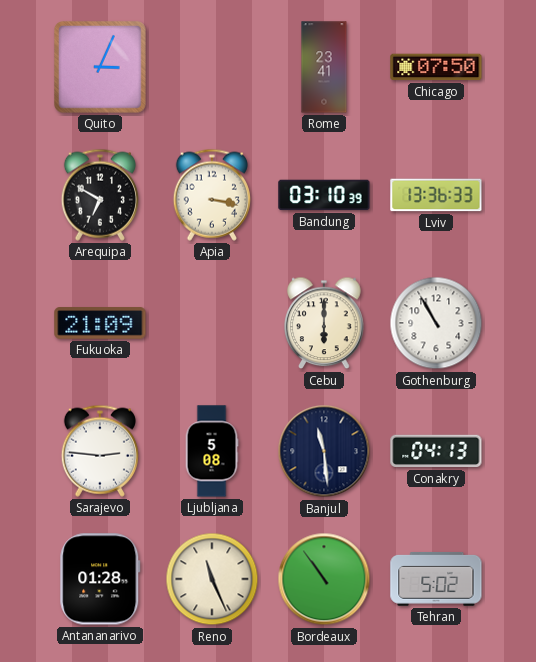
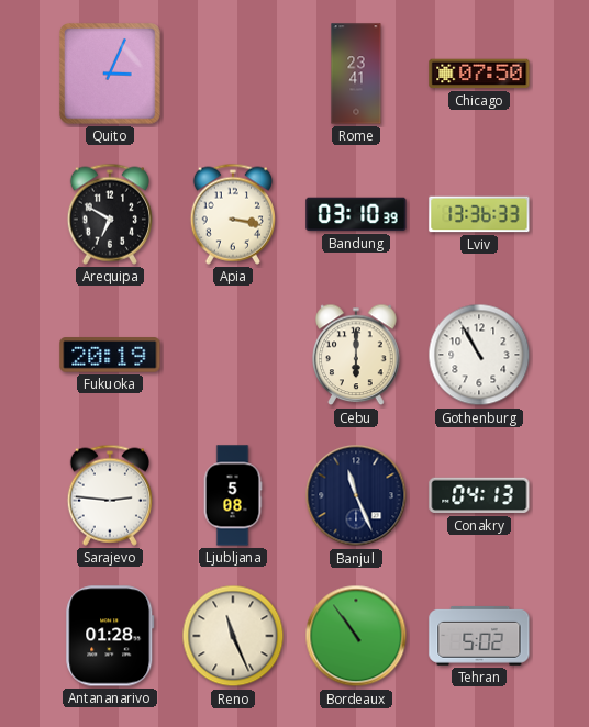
Fukuoka: 21:09 -> 20:19 (110, 355)
Banjul: 11:29 -> 11:26 (356, 495)
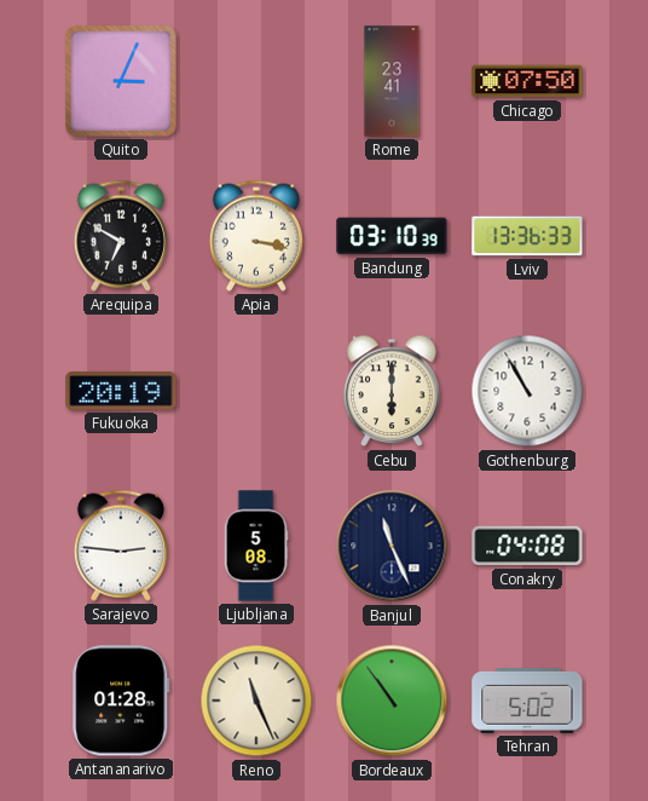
Conakry: 04:13 -> 04:08 (527, 546)
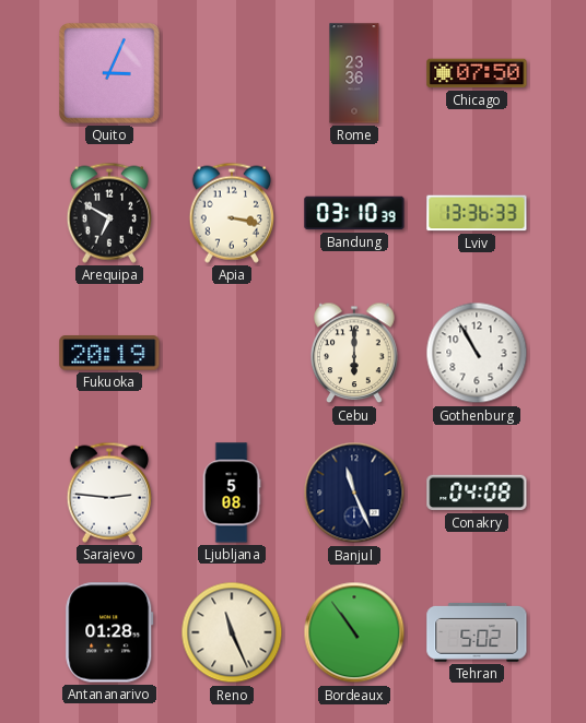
Rome: 23:41 -> 23:36 (354, 73)
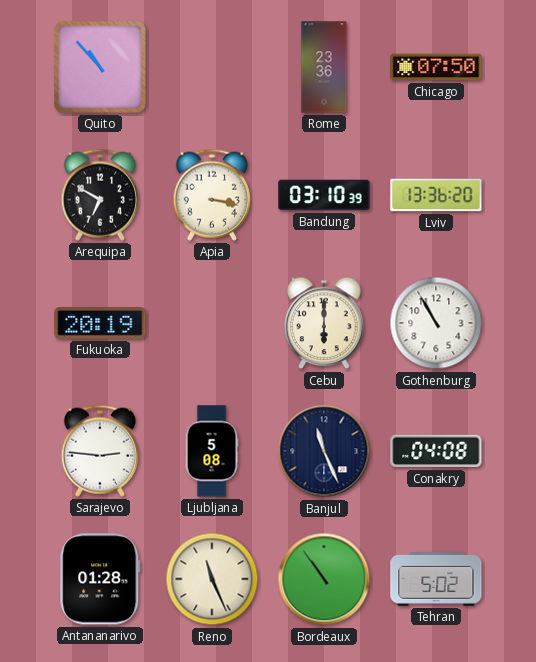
Quito: 3:04 -> 10:53 (101, 68)
Lviv: 13:36:33 -> 13:36:20 (436, 195)
